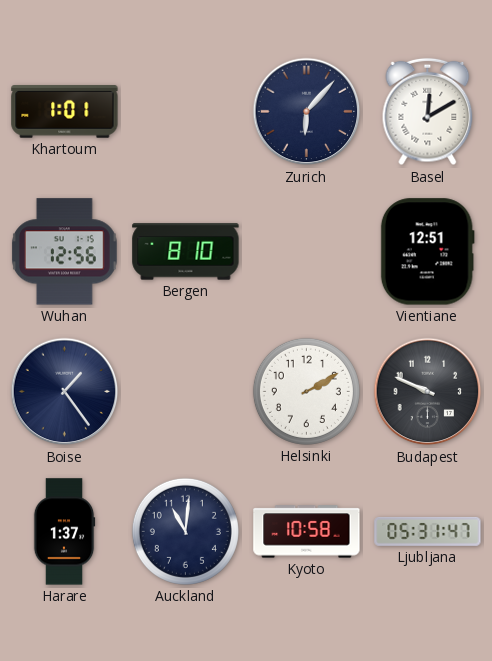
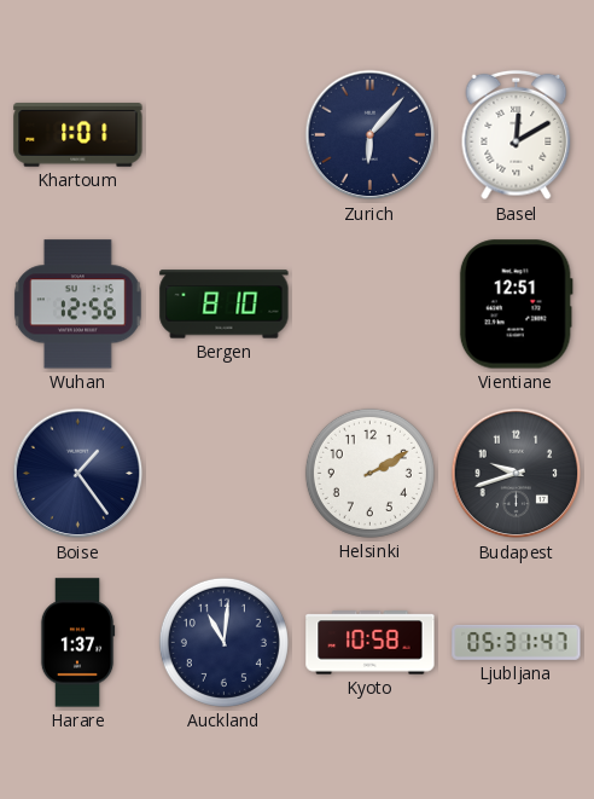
Budapest: 9:49 -> 9:42 (517, 474)
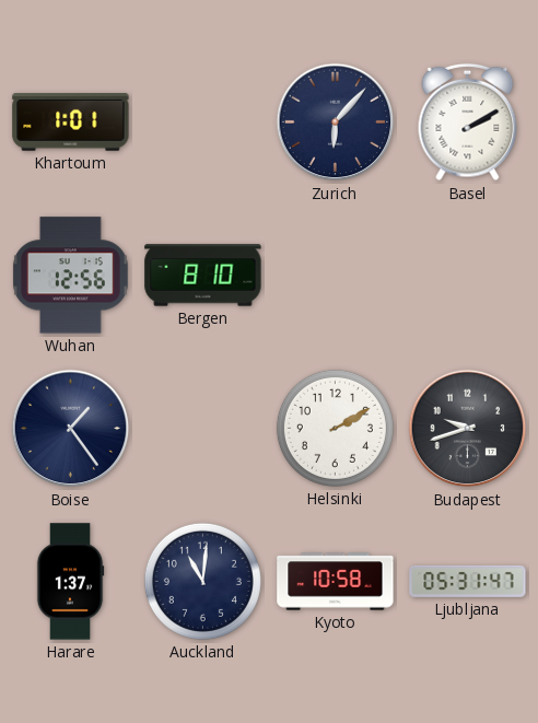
Basel: 12:10 -> 2:10 (468, 123)
Vientiane: 12:51 -> none (516, 305)
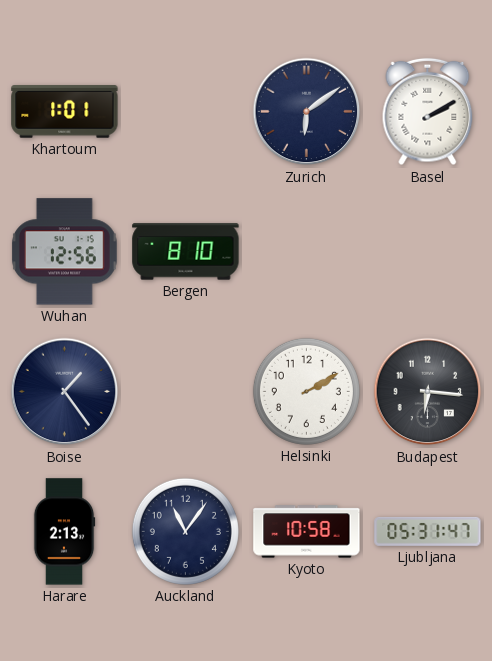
Zurich: 6:07 -> 6:09 (307, 112)
Budapest: 9:42 -> 6:16 (428, 392)
Harare: 1:37 -> 2:13 (64, 532)
Auckland: 11:01 -> 11:06 (185, 531)
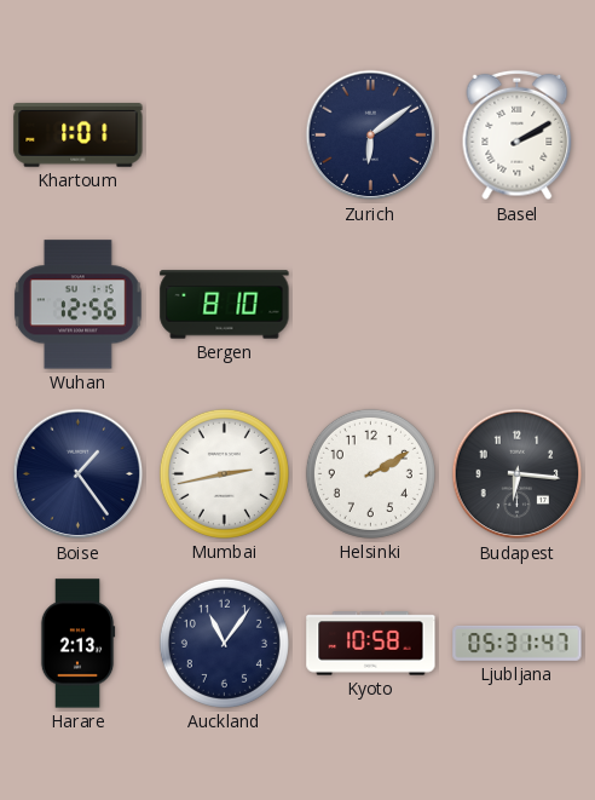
Mumbai: none -> 2:43 (224, 473)
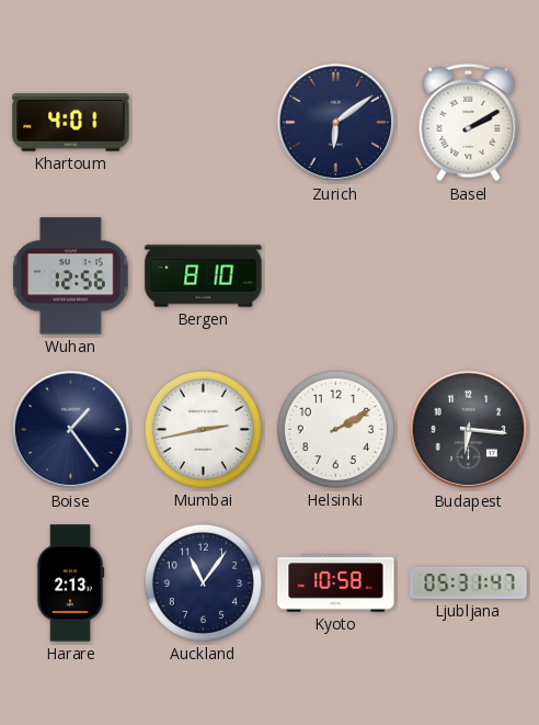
Khartoum: 1:01 -> 4:01 (71, 123)
